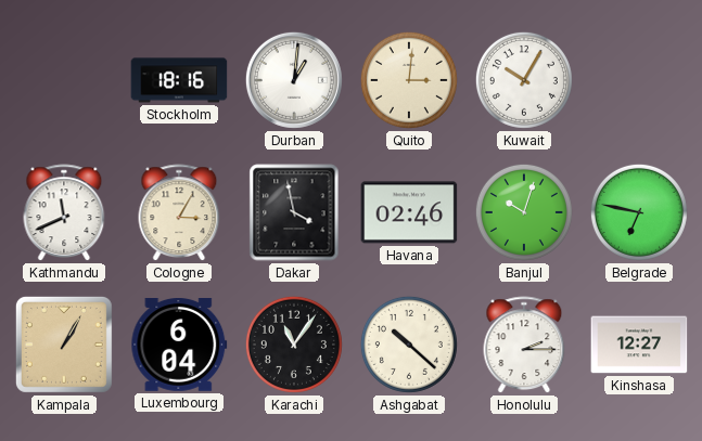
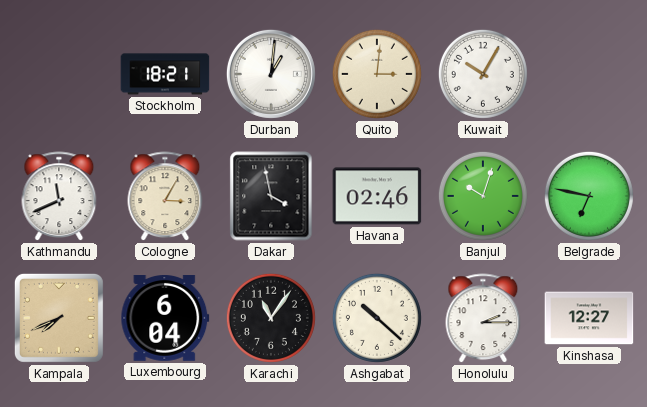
Stockholm: 18:16 -> 18:21 (165, 74)
Kampala: 1:05 -> 7:41 (59, 318)
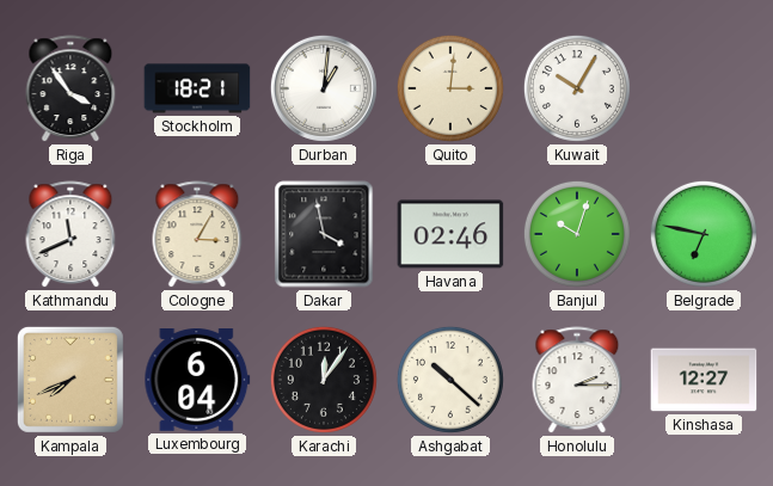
Riga: none -> 3:54 (70, 90)
Karachi: 11:06 -> 12:06 (324, 380)
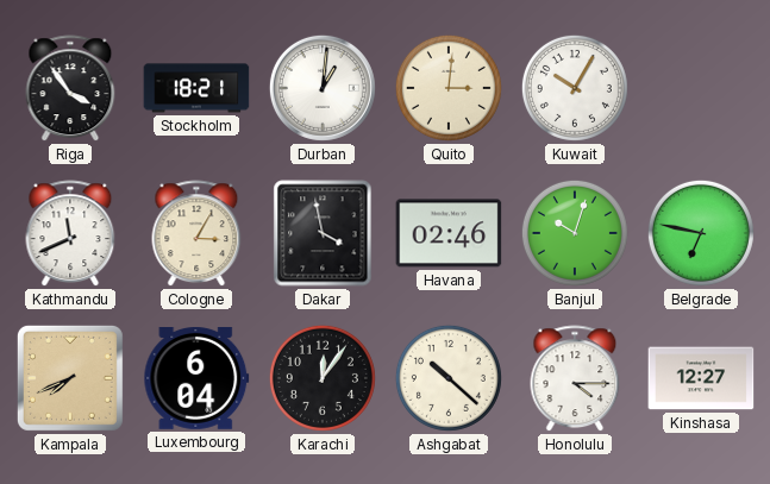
Honolulu: 2:15 -> 4:15 (575, 379)
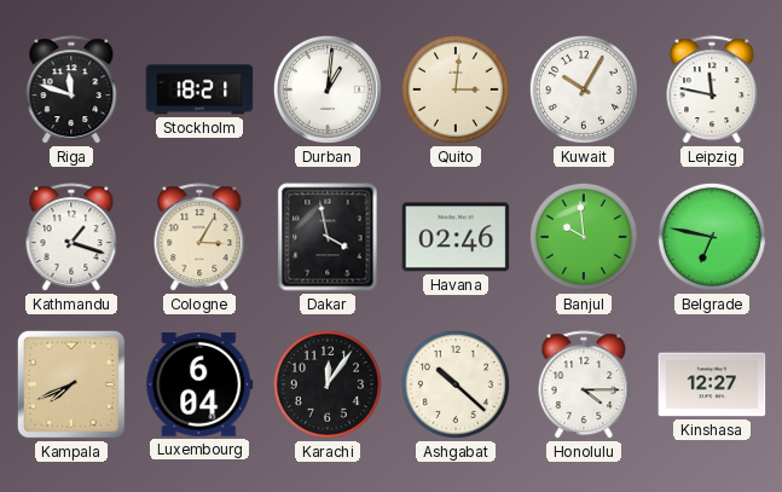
Riga: 3:54 -> 11:48 (71, 91)
Leipzig: none -> 11:47 (712, 91)
Kathmandu: 11:41 -> 1:18 (71, 238)
Banjul: 10:03 -> 9:59 (584, 237)
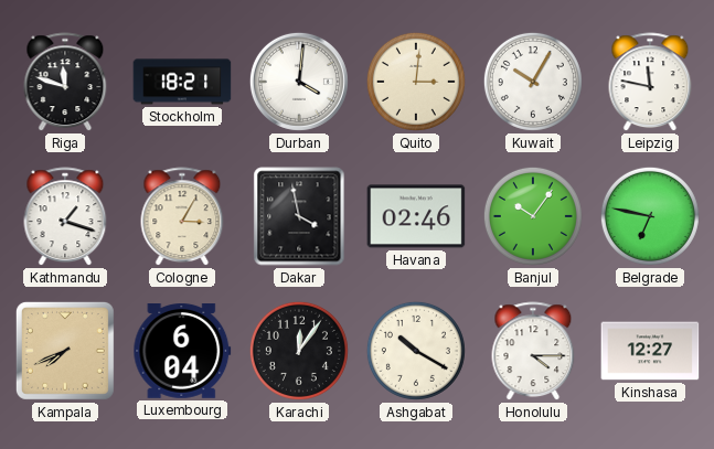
Durban: 1:01 -> 4:01 (299, 82)
Banjul: 9:59 -> 10:06 (533, 216)
Ashgabat: 10:22 -> 10:20 (416, 351)
